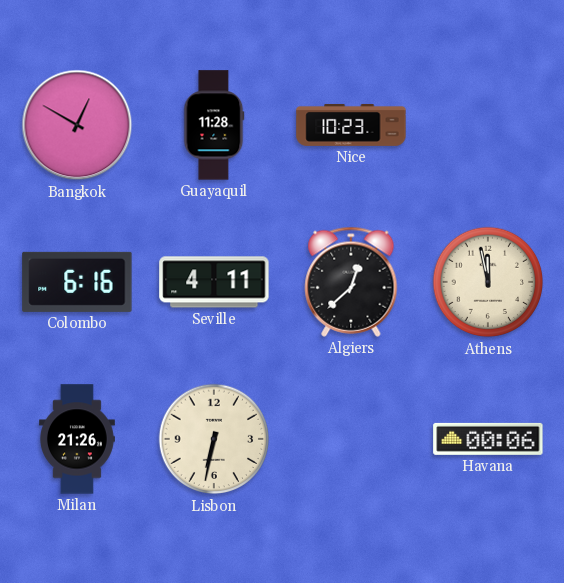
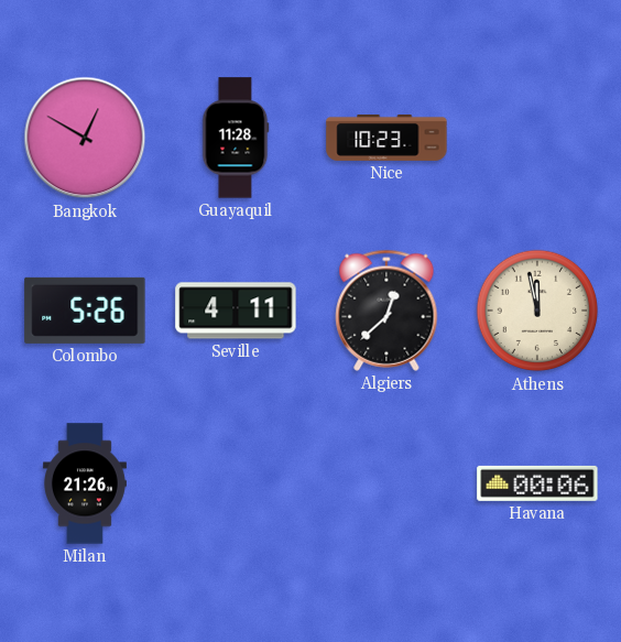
Colombo: 6:16 -> 5:26 (85, 311)
Lisbon: 6:32 -> none (214, 439)
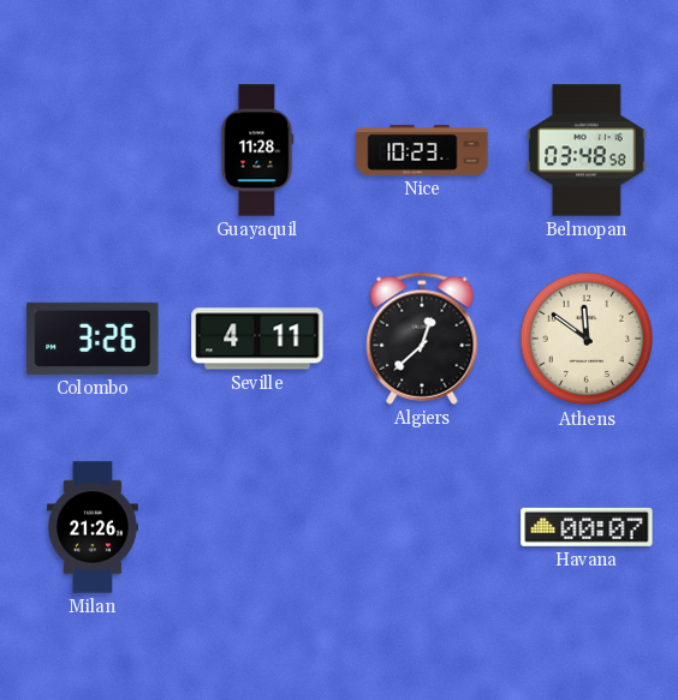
Bangkok: 12:50 -> none (85, 138)
Belmopan: none -> 03:48 (587, 150)
Colombo: 5:26 -> 3:26 (93, 339)
Athens: 11:58 -> 11:51 (587, 339)
Havana: 00:06 -> 00:07 (587, 527)
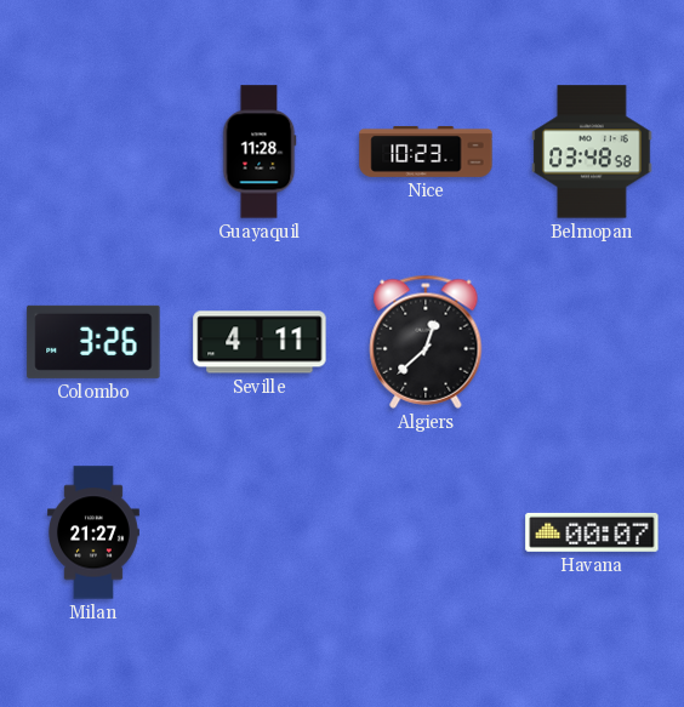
Athens: 11:51 -> none (587, 339)
Milan: 21:26 -> 21:27 (93, 532)
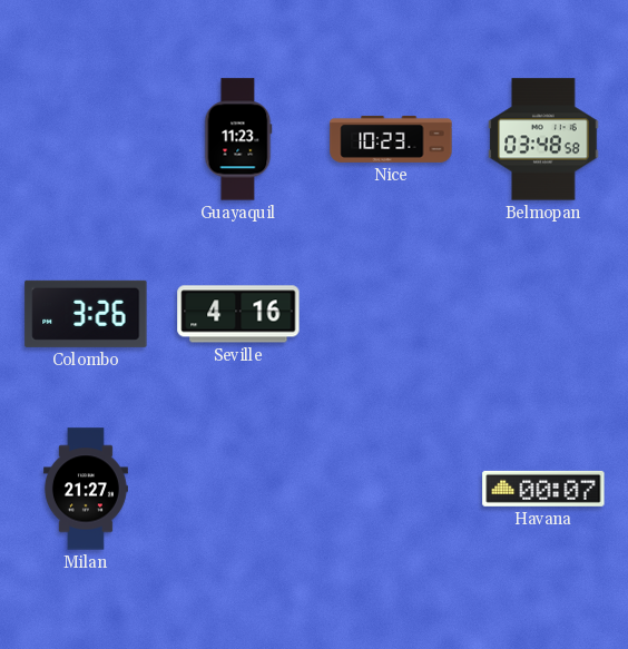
Guayaquil: 11:28 -> 11:23 (238, 139)
Seville: 4:11 -> 4:16 (238, 314)
Algiers: 12:38 -> none (426, 342)
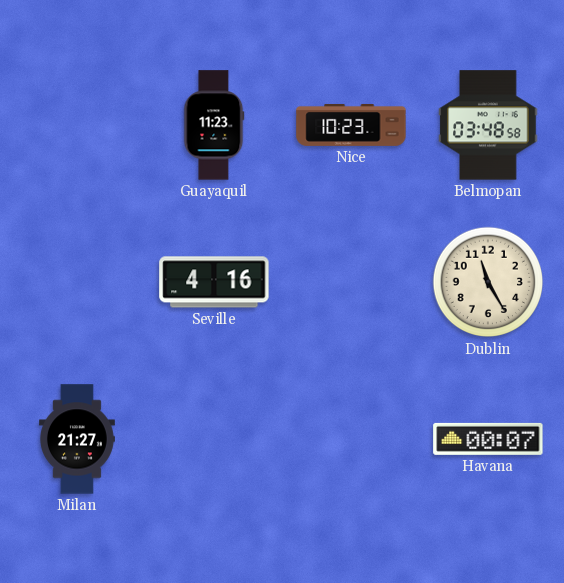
Colombo: 3:26 -> none (86, 314)
Dublin: none -> 11:25 (488, 282)
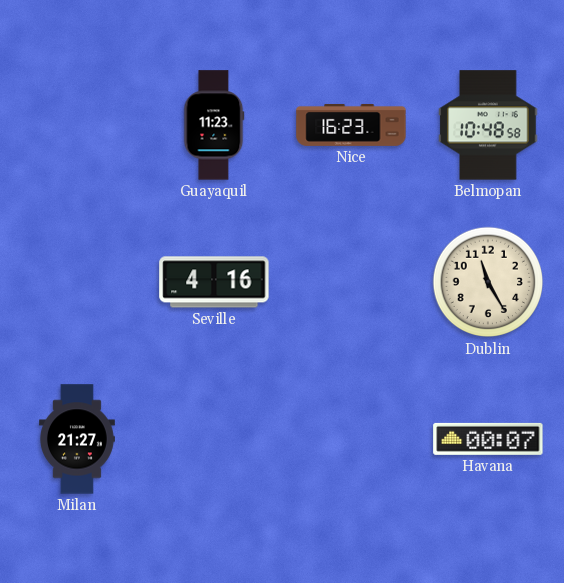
Nice: 10:23 -> 16:23 (351, 125)
Belmopan: 03:48 -> 10:48 (488, 125)
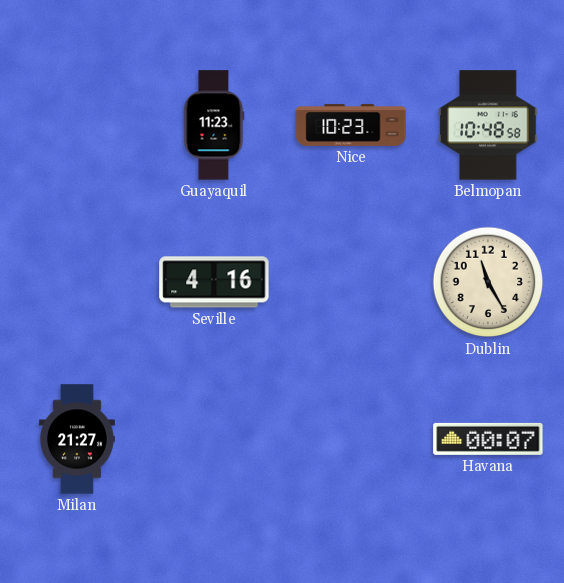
Nice: 16:23 -> 10:23 (351, 125)
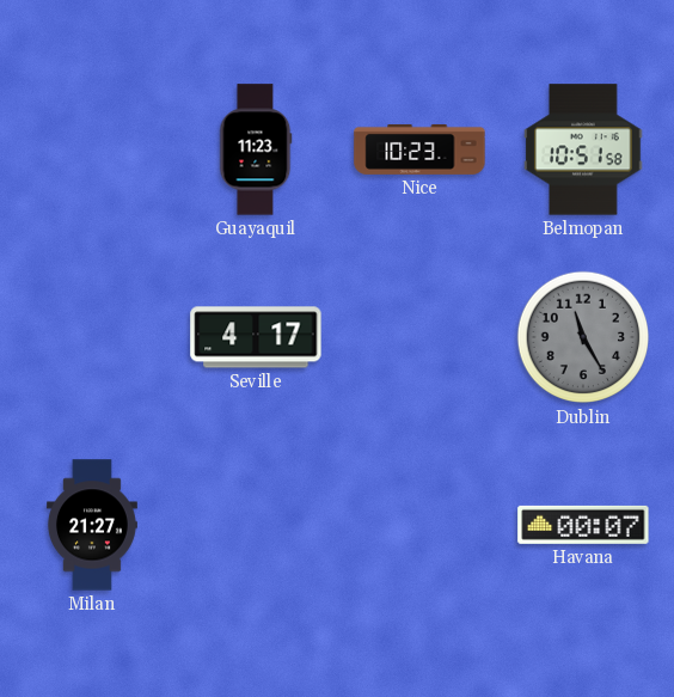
Belmopan: 10:48 -> 10:51 (583, 149)
Seville: 4:16 -> 4:17 (256, 337)
Dublin dial: cream -> grey (583, 337)
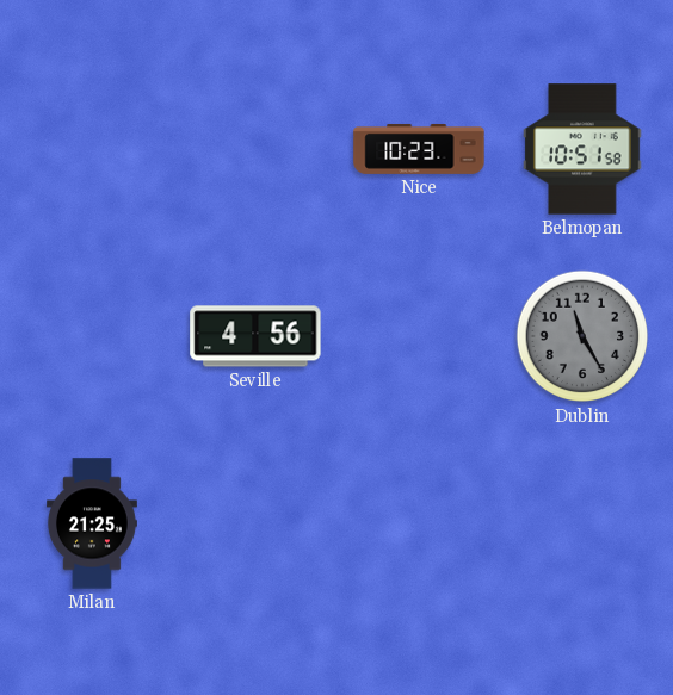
Guayaquil: 11:23 -> none (256, 149)
Seville: 4:17 -> 4:56 (255, 336)
Milan: 21:27 -> 21:25 (92, 523)
Havana: 00:07 -> none (583, 525)
